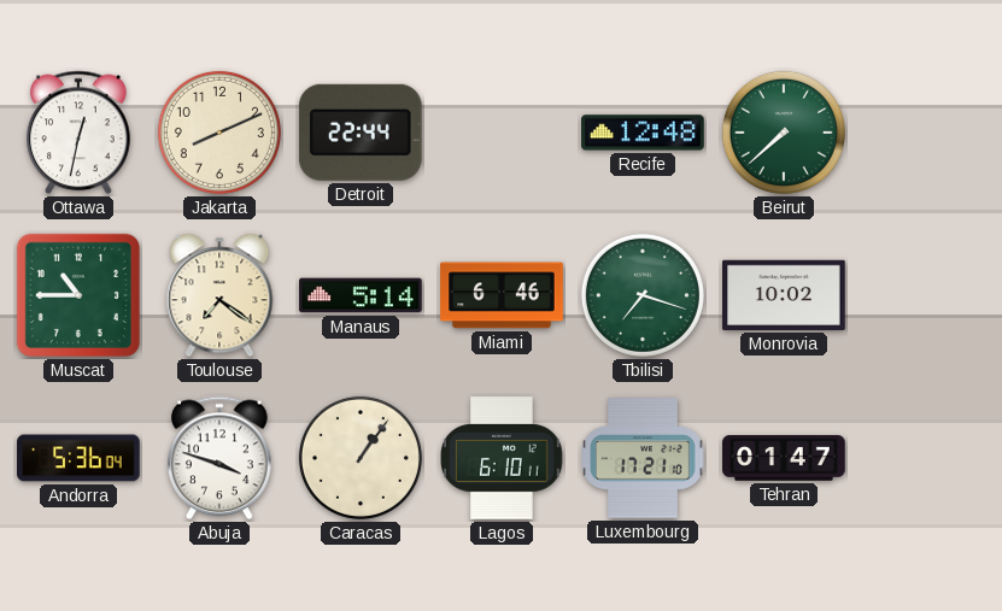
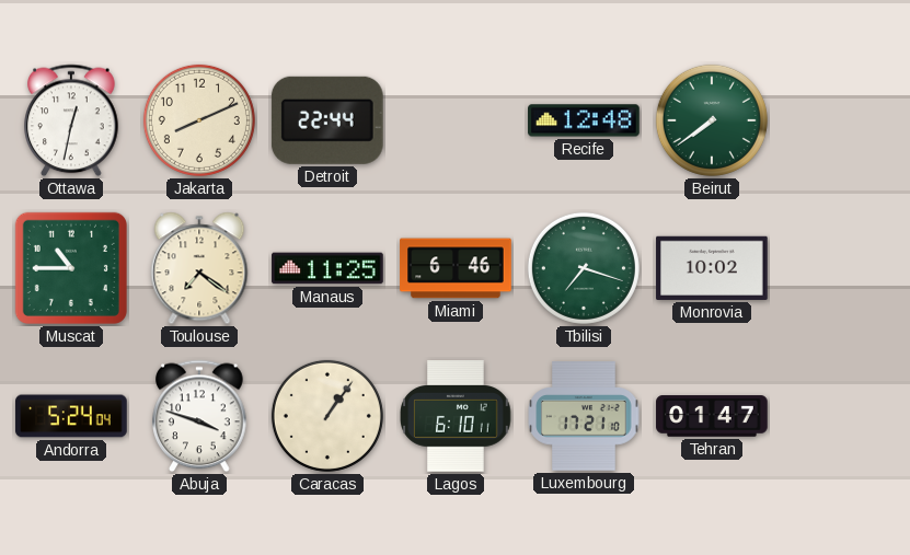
Beirut: 7:38 -> 7:39 (712, 120)
Manaus: 5:14 -> 11:25 (327, 268)
Andorra: 5:36 -> 5:24 (71, 416)
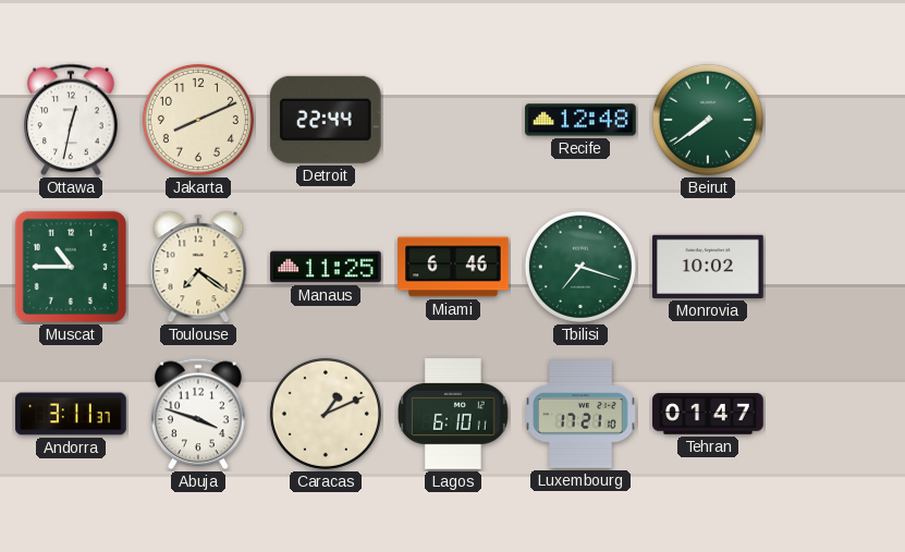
Andorra: 5:24 -> 3:11 (71, 414)
Caracas: 1:06 -> 1:11 (326, 414)
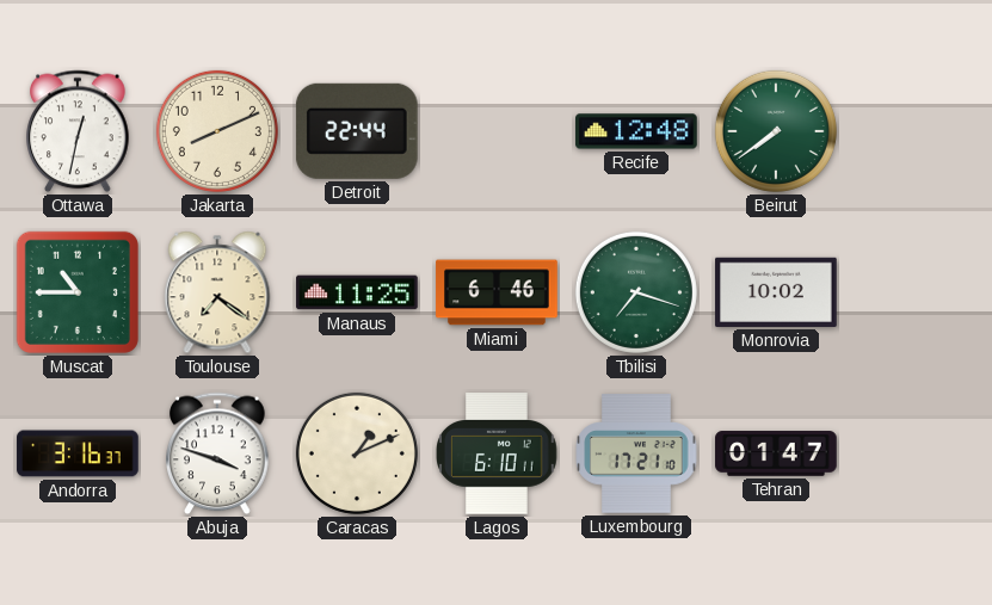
Andorra: 3:11 -> 3:16 (78, 453)
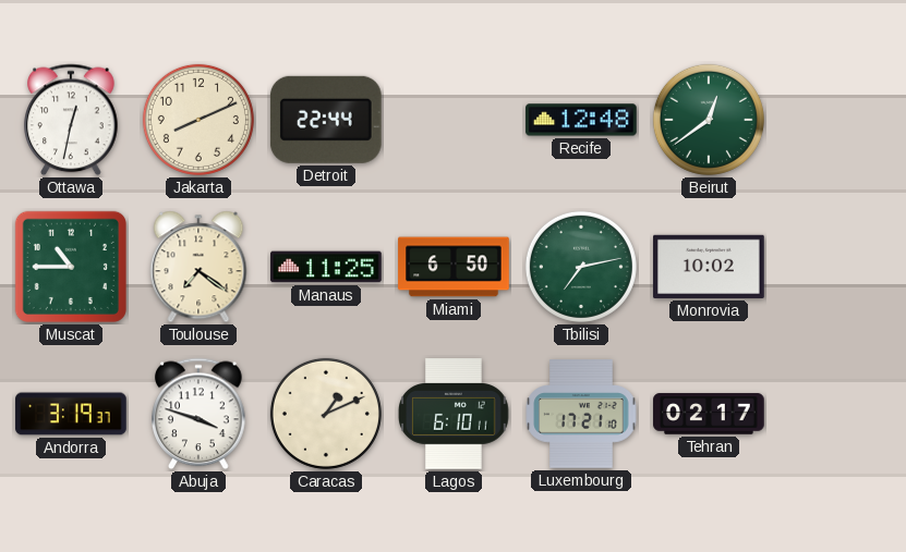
Beirut: 7:39 -> 12:39 (709, 120)
Miami: 6:46 -> 6:50 (454, 267)
Tbilisi: 7:18 -> 7:13 (581, 267)
Andorra: 3:16 -> 3:19 (71, 414)
Tehran: 01:47 -> 02:17 (709, 414)
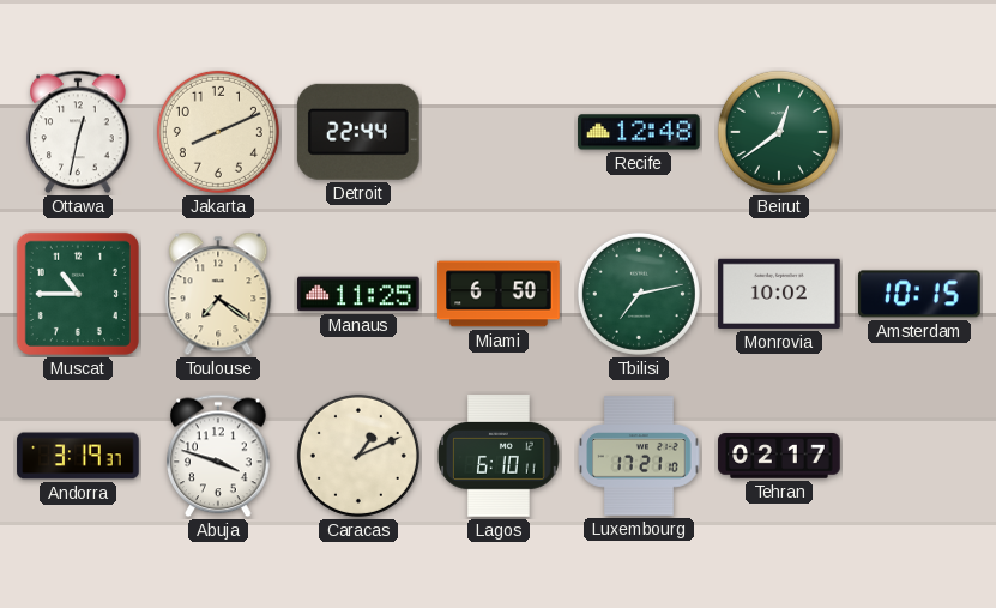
Amsterdam: none -> 10:15 (920, 294)
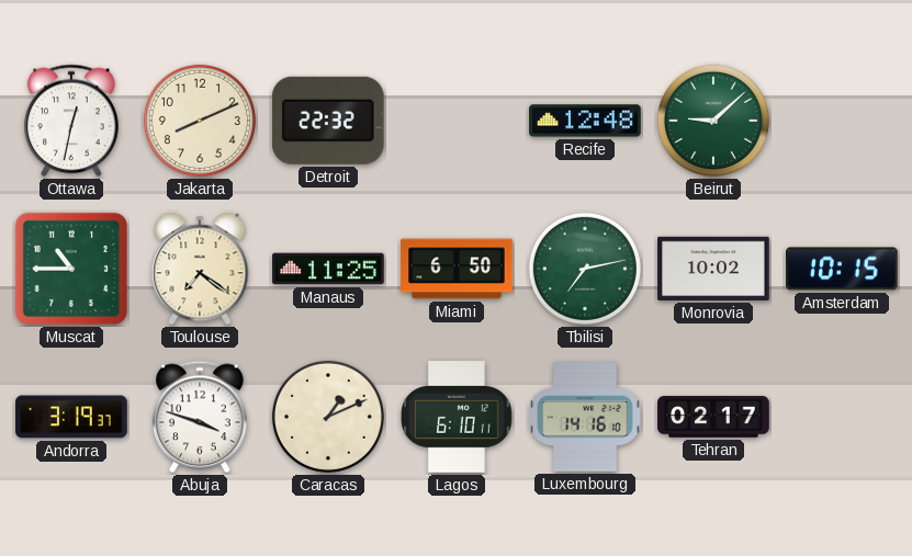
Detroit: 22:44 -> 22:32 (328, 121)
Beirut: 12:39 -> 9:08 (713, 121)
Luxembourg: 17:21 -> 14:16 (585, 417)
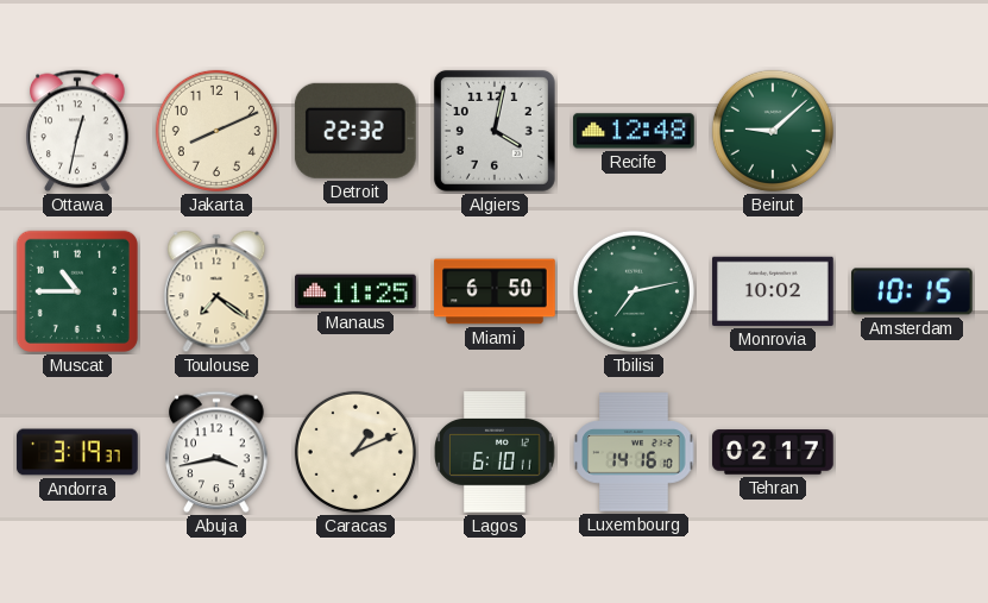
Algiers: none -> 4:02 (495, 131)
Abuja: 3:48 -> 3:43 (216, 452)
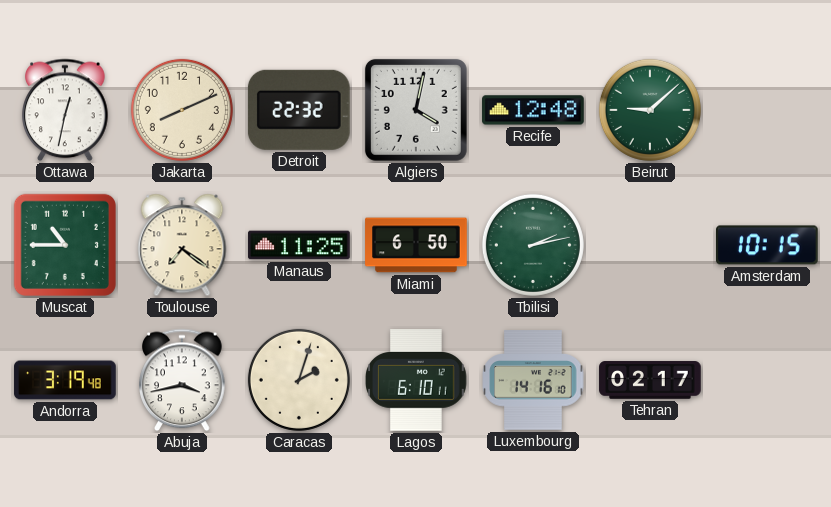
Tbilisi: 7:13 -> 2:13 (533, 245)
Monrovia: 10:02 -> none (773, 291)
Andorra: 3:19:37 -> 3:19:48 (65, 380)
Caracas: 1:11 -> 2:03 (299, 380)
